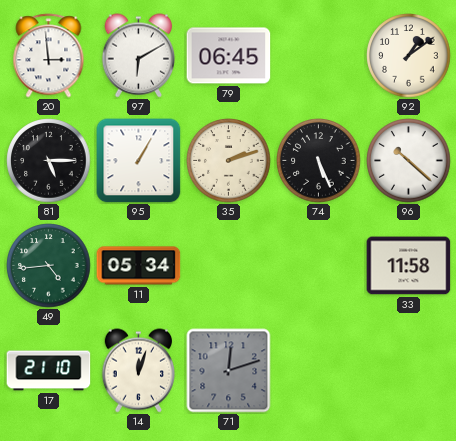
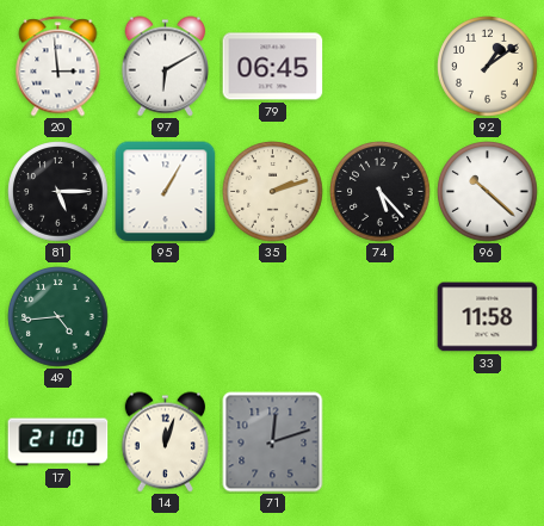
74: 5:26 -> 5:23 (381, 192)
11: 05:34 -> none (139, 266)
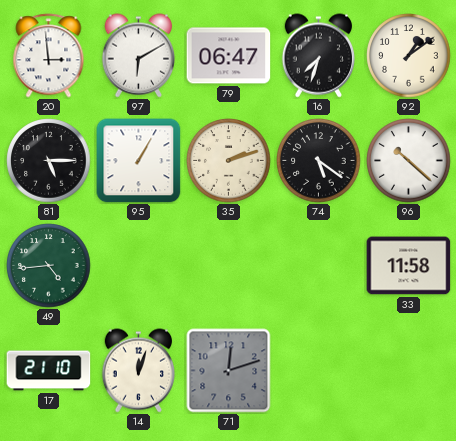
79: 06:45 -> 06:47 (229, 56)
16: none -> 7:33 (318, 56)
74: 5:23 -> 5:21 (319, 161)
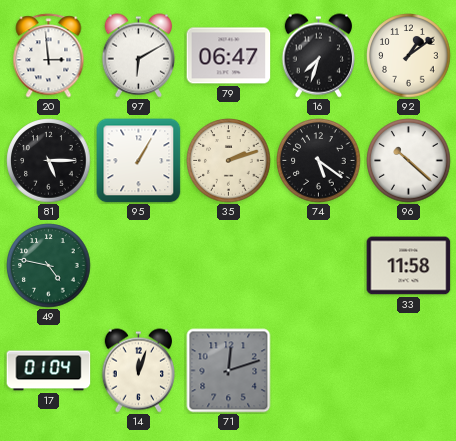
49: 4:44 -> 4:47 (49, 266)
17: 21:10 -> 01:04 (49, 371)
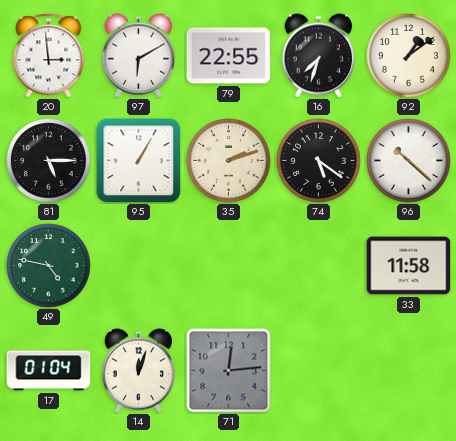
79: 06:47 -> 22:55 (229, 56)
71: 12:12 -> 12:14 (229, 371)
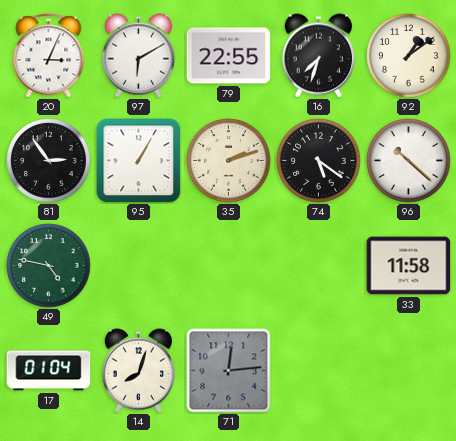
20: 2:59 -> 3:04 (49, 56)
81: 5:15 -> 2:54 (49, 161)
14: 12:03 -> 8:03 (138, 371)
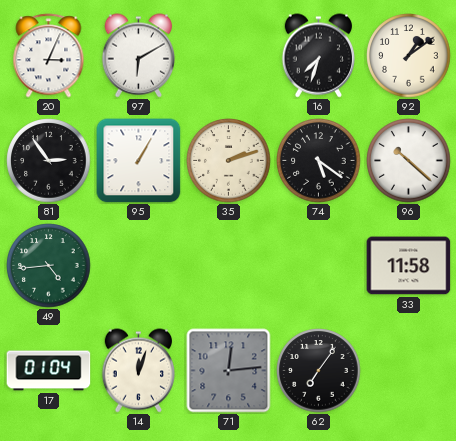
79: 22:55 -> none (229, 56)
49: 4:47 -> 4:44 (49, 266)
14: 8:03 -> 12:03 (138, 371)
62: none -> 7:06 (319, 371)
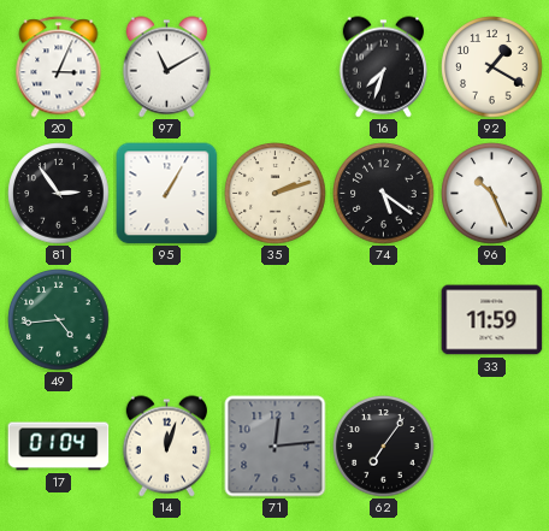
97: 6:10 -> 11:10 (166, 67)
92: 1:09 -> 1:20 (492, 67)
96: 10:22 -> 10:26 (492, 194)
33: 11:58 -> 11:59 (492, 320)
